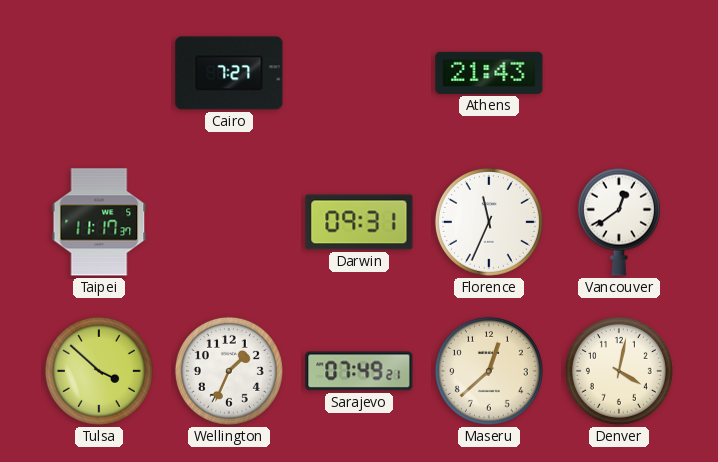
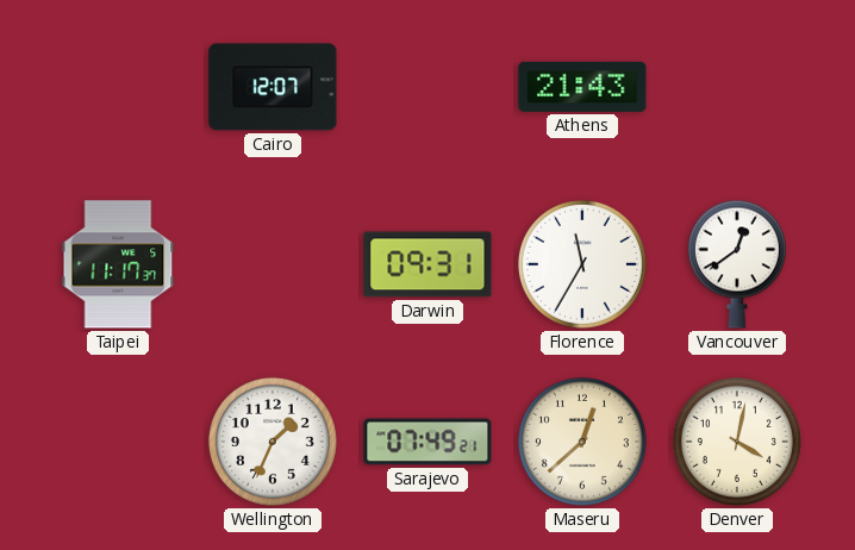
Cairo: 7:27 -> 12:07 (273, 87)
Florence: 11:34 -> 11:35 (582, 264)
Tulsa: 3:52 -> none (99, 371)
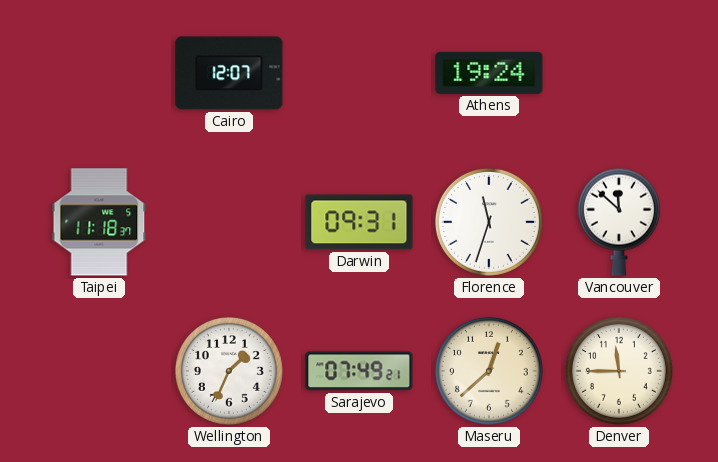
Athens: 21:43 -> 19:24 (489, 73)
Taipei: 11:17 -> 11:18 (99, 222)
Florence: 11:35 -> 11:33 (489, 222)
Vancouver: 12:39 -> 11:52 (619, 222)
Denver: 4:02 -> 11:45 (619, 371)
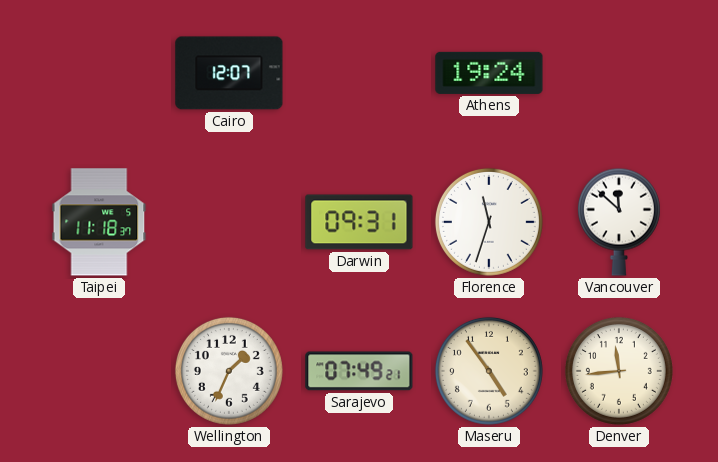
Maseru: 12:38 -> 4:54 (489, 371)
Denver: 11:45 -> 11:44 (619, 371)
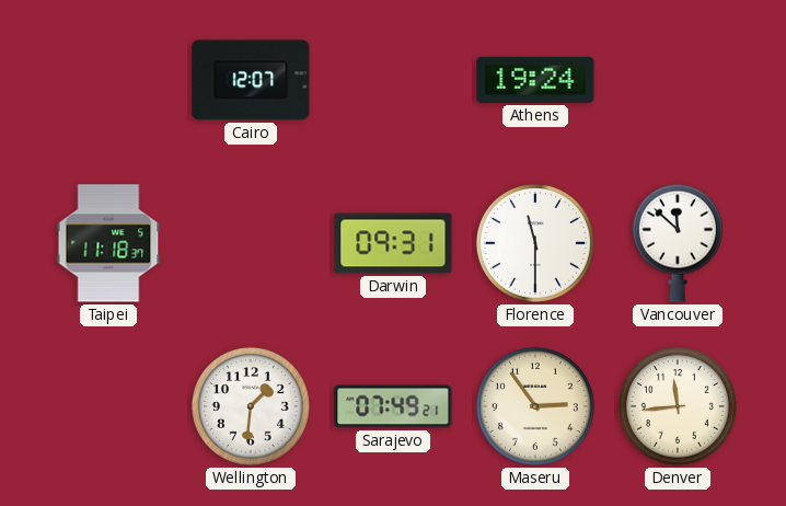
Florence: 11:33 -> 11:30 (535, 243)
Wellington: 1:34 -> 1:31 (251, 406)
Maseru: 4:54 -> 2:54 (535, 406)
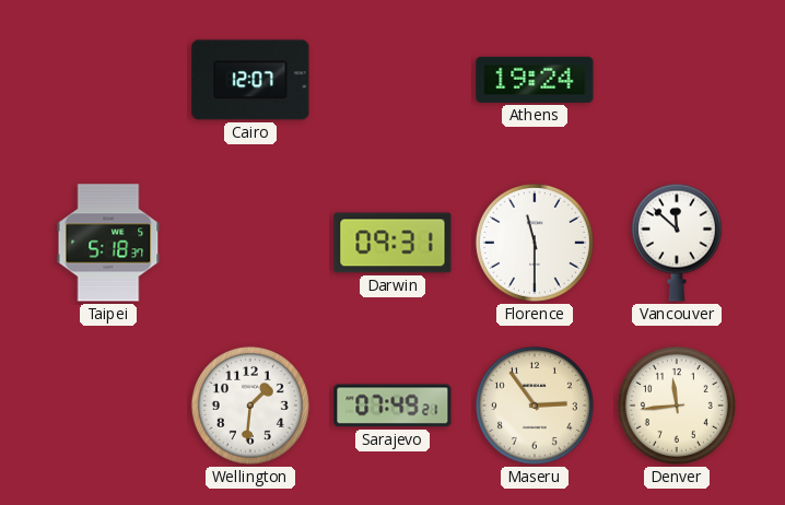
Taipei: 11:18 -> 5:18 (108, 243)
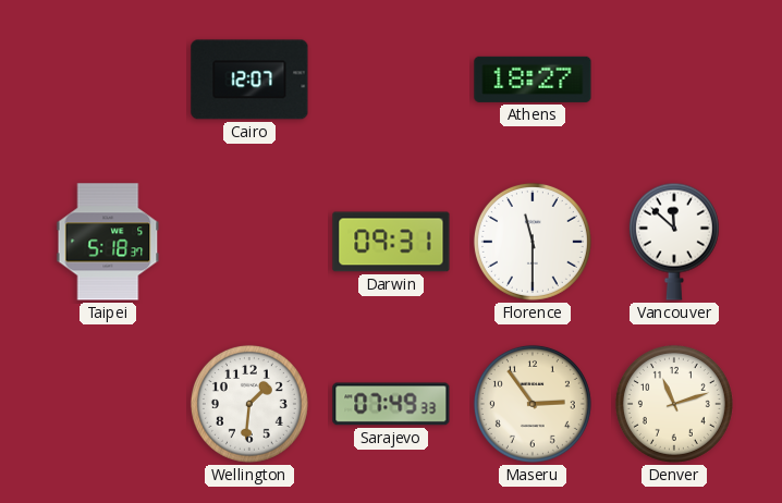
Athens: 19:24 -> 18:27 (533, 79)
Sarajevo: 07:49:21 -> 07:49:33 (391, 404)
Denver: 11:44 -> 11:12 (674, 404)
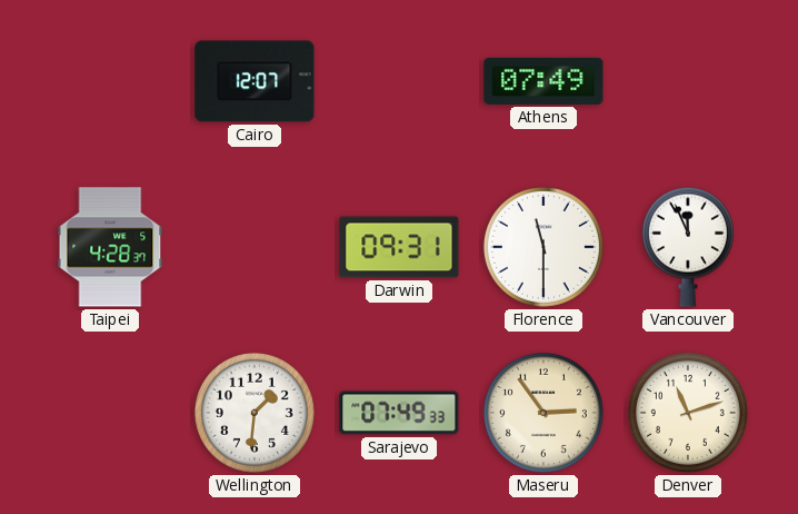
Athens: 18:27 -> 07:49 (543, 81)
Taipei: 5:18 -> 4:28 (110, 247)
Vancouver: 11:52 -> 11:56 (688, 247)
